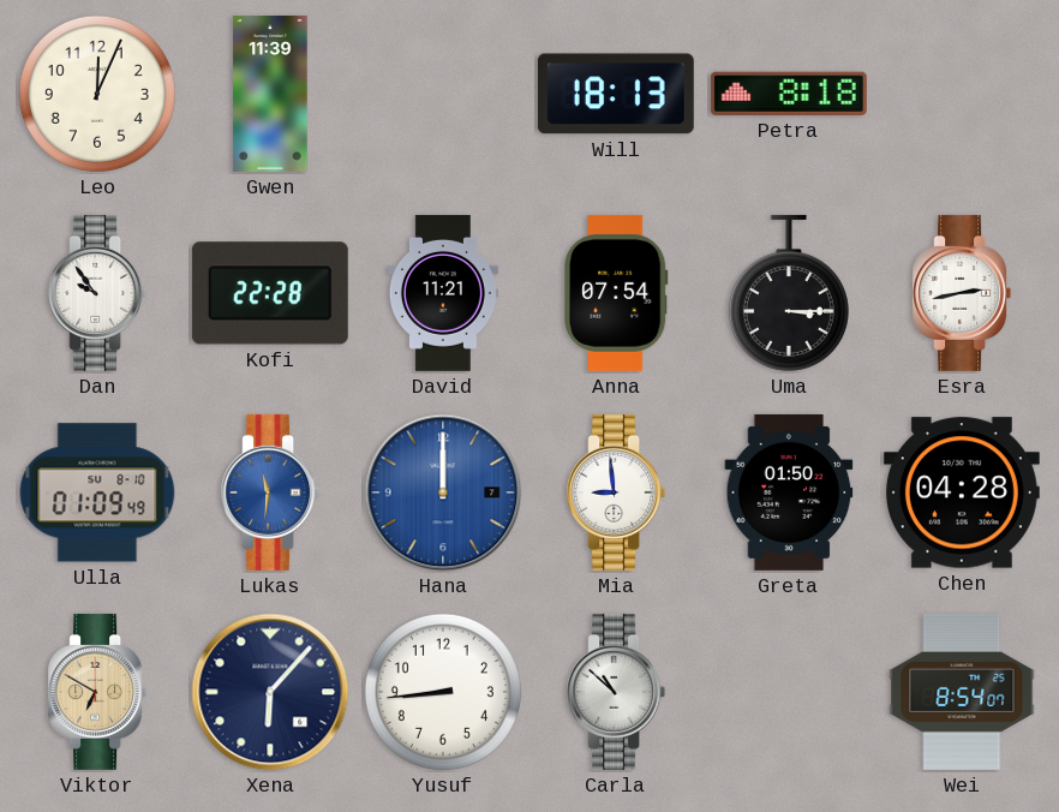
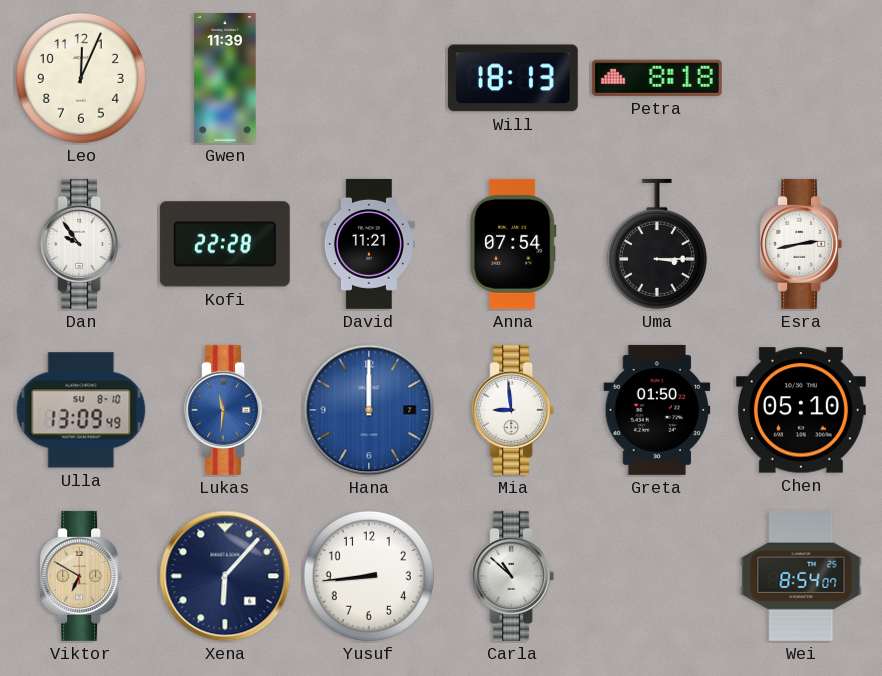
Ulla: 01:09 -> 13:09 (81, 410)
Chen: 04:28 -> 05:10 (801, 410)
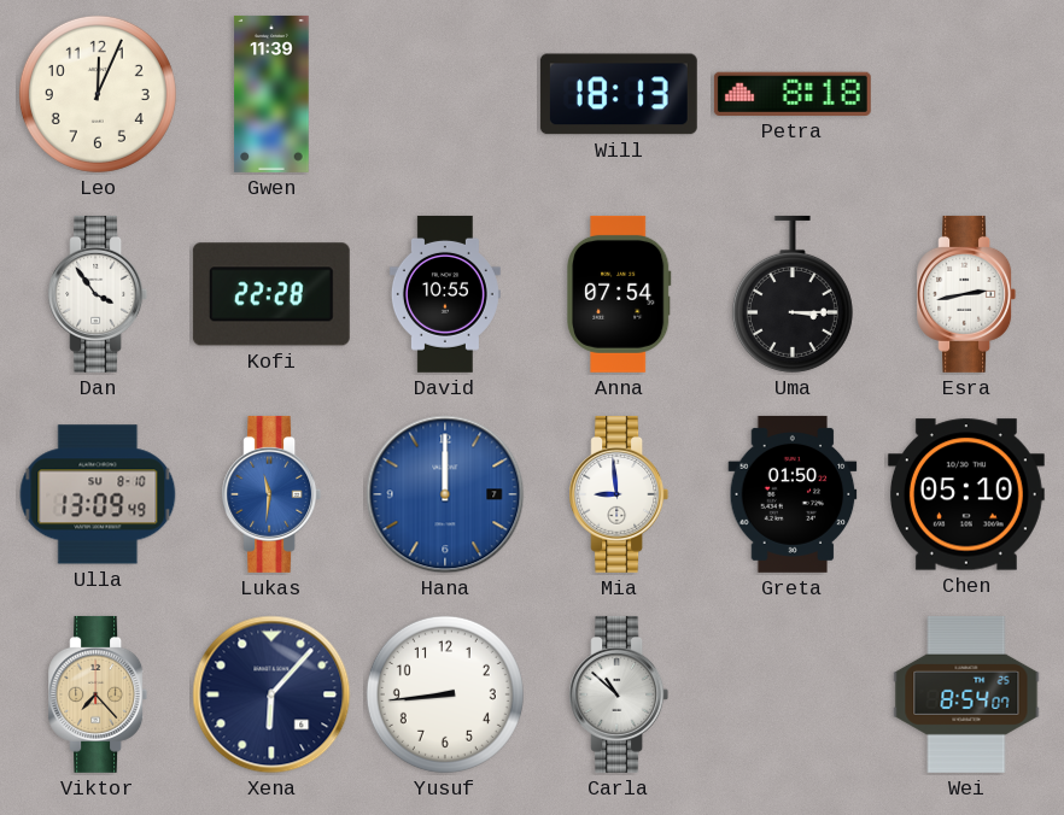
Dan: 9:54 -> 3:54 (98, 294)
David: 11:21 -> 10:55 (445, 294)
Viktor: 6:50 -> 7:23 (98, 694)
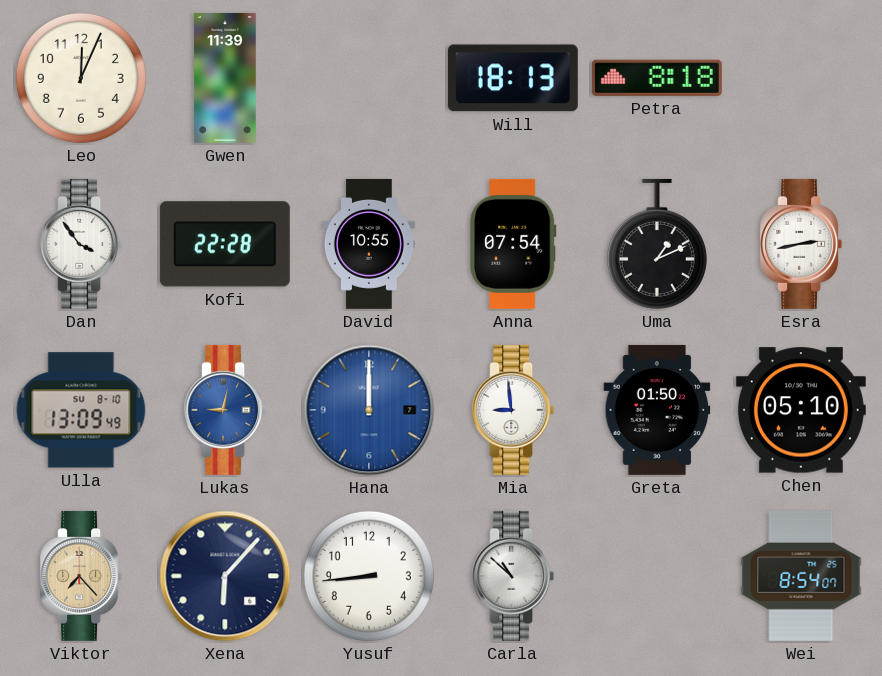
Uma: 3:15 -> 1:11 (657, 244)
Lukas: 11:31 -> 9:02 (225, 410)
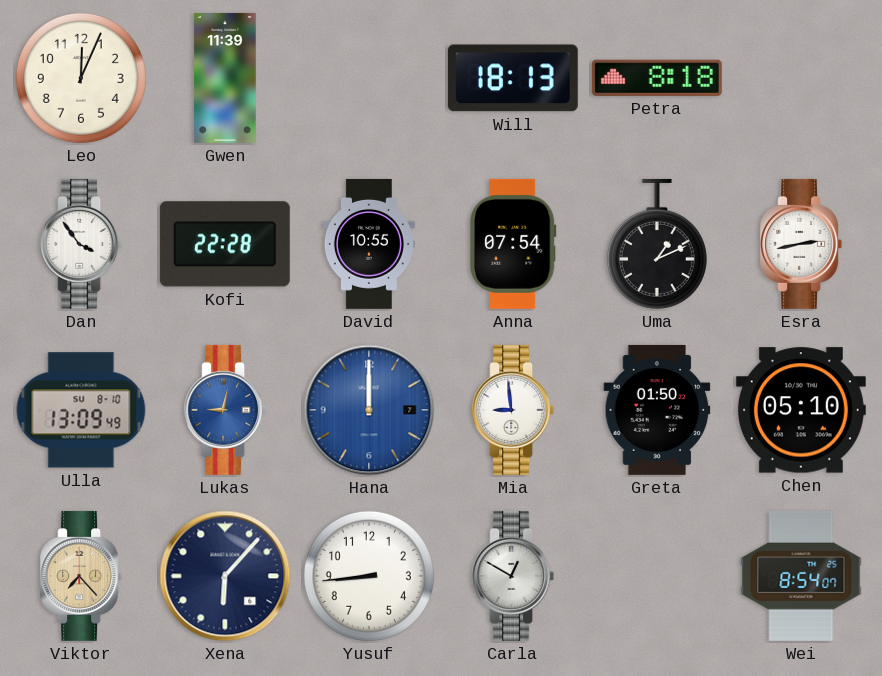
Carla: 10:52 -> 12:50 (513, 576)
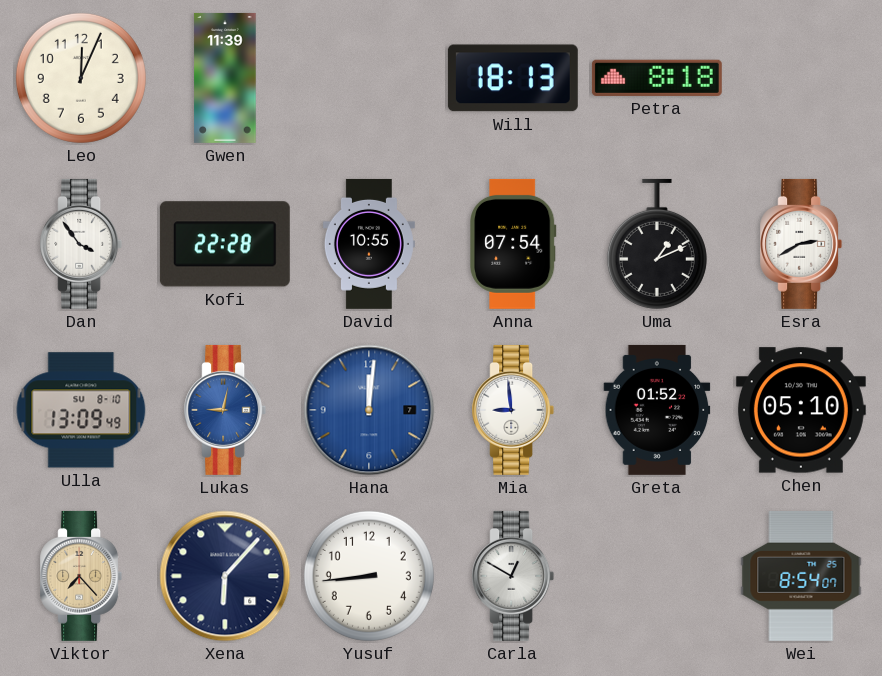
Esra: 2:43 -> 2:40 (801, 244)
Hana: 12:00 -> 12:01 (369, 410)
Greta: 01:50 -> 01:52 (657, 410)
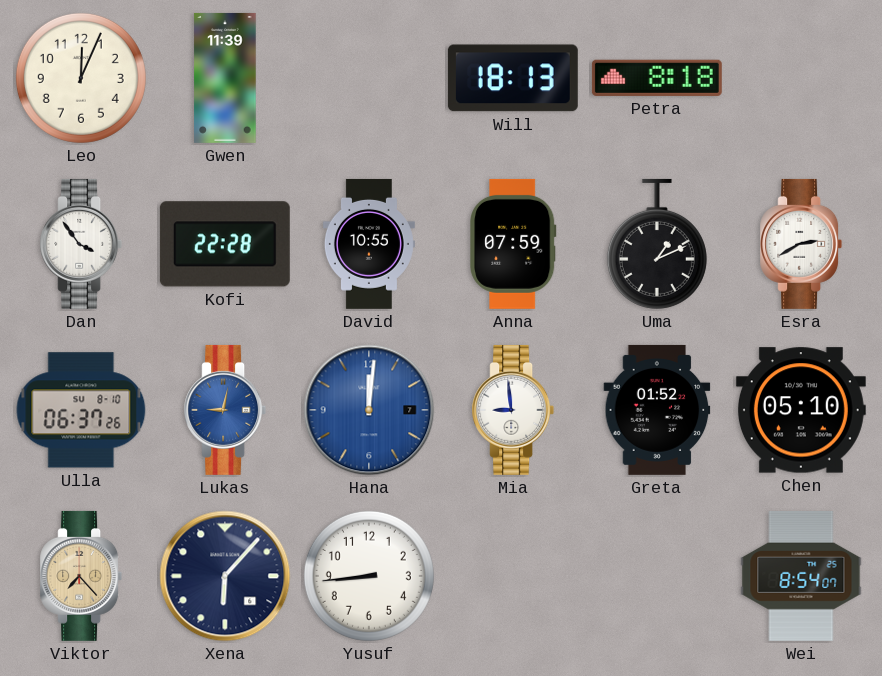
Anna: 07:54 -> 07:59 (513, 244)
Ulla: 13:09 -> 06:37 (81, 410)
Carla: 12:50 -> none (513, 576)
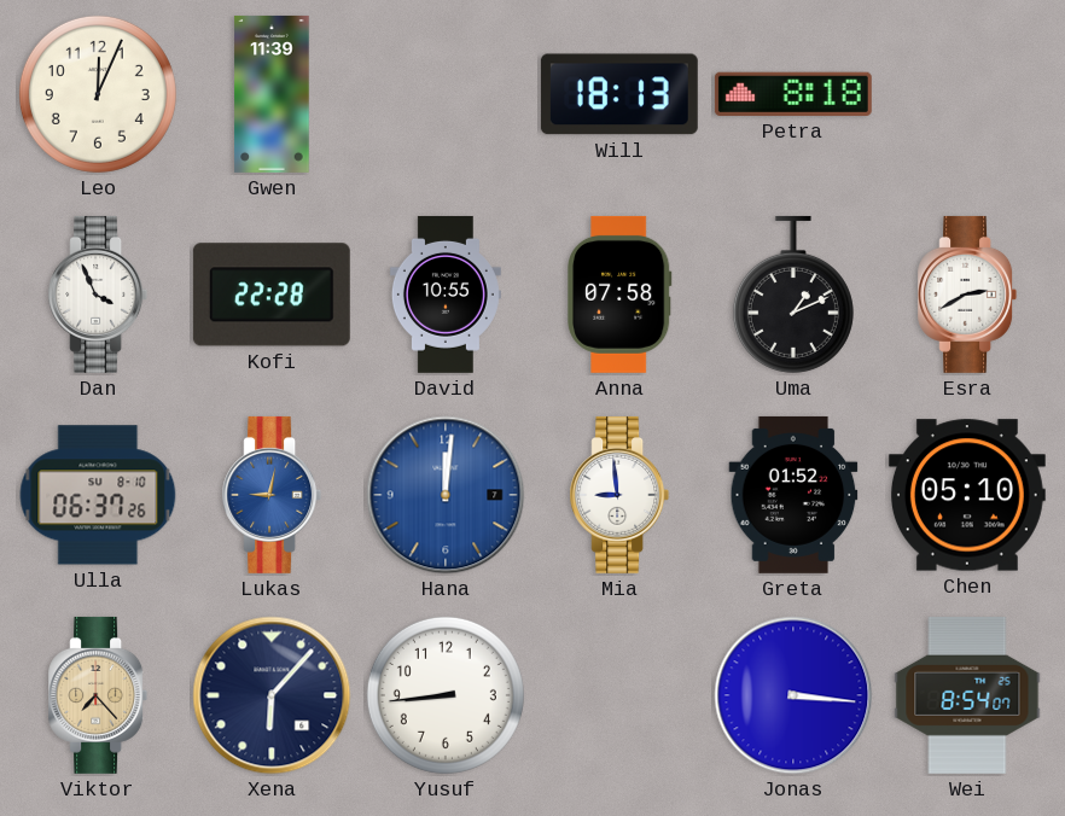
Dan: 3:54 -> 3:56 (98, 295)
Anna: 07:59 -> 07:58 (619, 295)
Jonas: none -> 3:16 (793, 695)
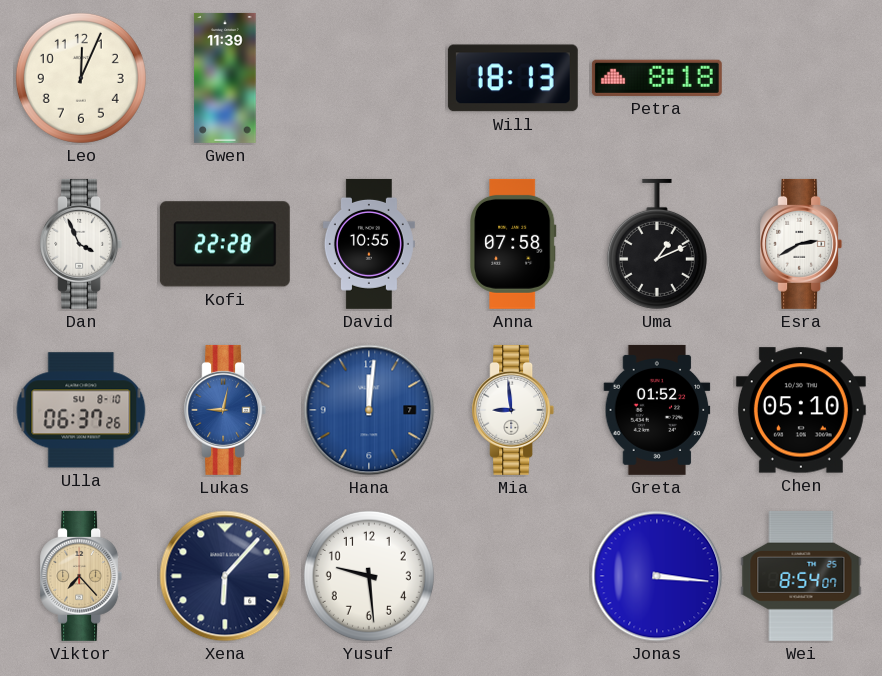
Yusuf: 8:44 -> 9:29 (369, 576)
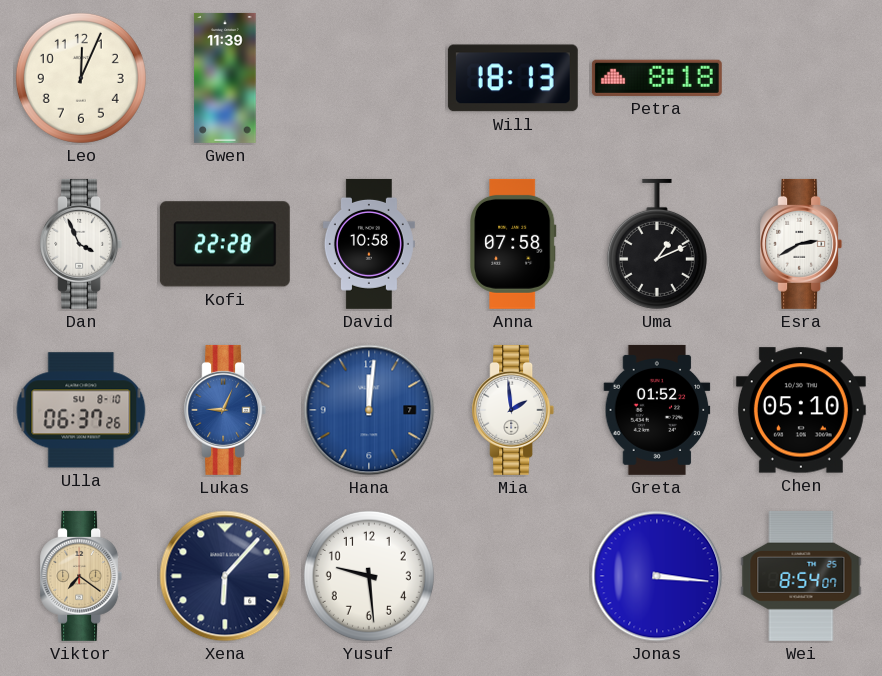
David: 10:55 -> 10:58 (369, 244)
Lukas: 9:02 -> 9:04 (225, 410)
Mia: 8:59 -> 1:59 (513, 410)
Viktor: 7:23 -> 7:21 (81, 576)
